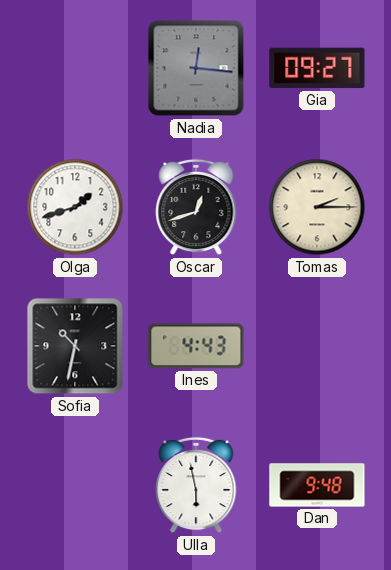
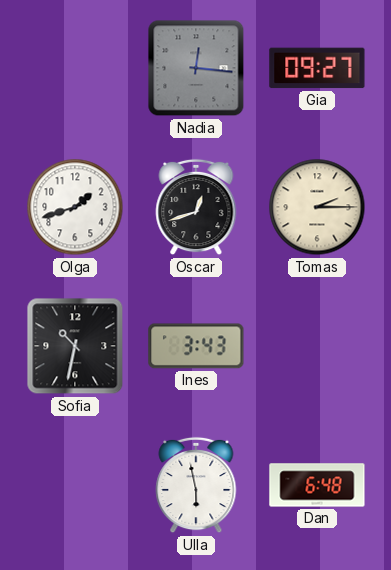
Ines: 4:43 -> 3:43 (196, 346)
Dan: 9:48 -> 6:48 (317, 485)
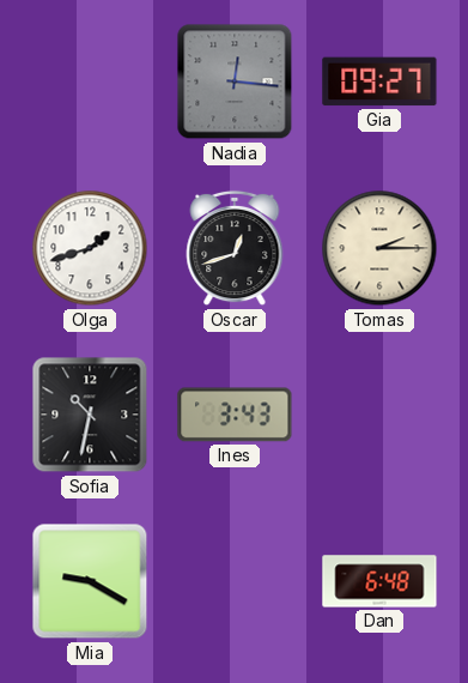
Mia: none -> 9:20 (90, 581)
Ulla: 5:58 -> none (196, 485)
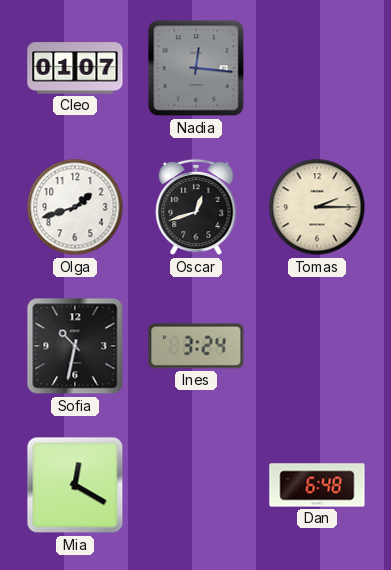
Cleo: none -> 01:07 (75, 68)
Gia: 09:27 -> none (379, 81)
Ines: 3:43 -> 3:24 (196, 346)
Mia: 9:20 -> 12:20 (75, 485)
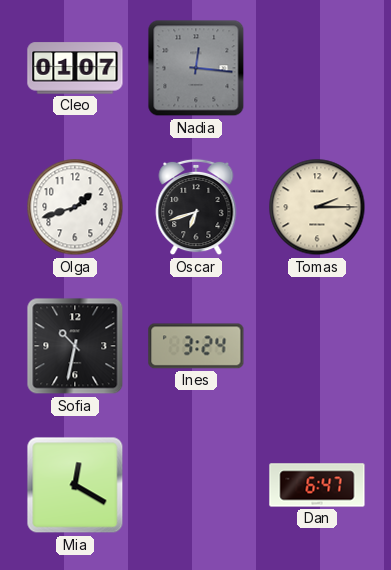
Oscar: 12:42 -> 6:42 (196, 207)
Dan: 6:48 -> 6:47 (317, 485)
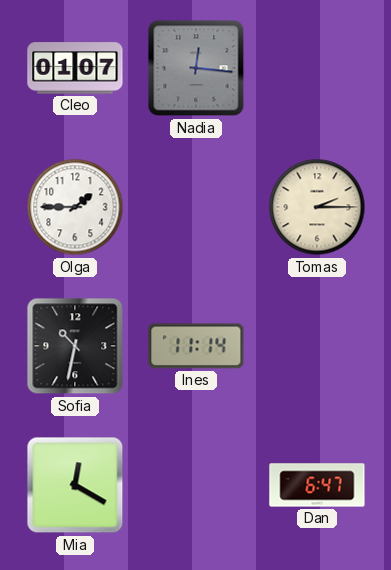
Olga: 1:42 -> 1:45 (75, 207)
Oscar: 6:42 -> none (196, 207)
Ines: 3:24 -> 11:14 (196, 346)
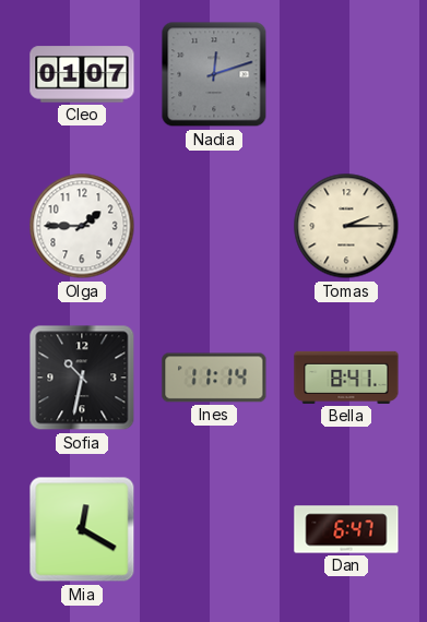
Nadia: 12:16 -> 12:12 (214, 74)
Bella: none -> 8:41 (346, 378)
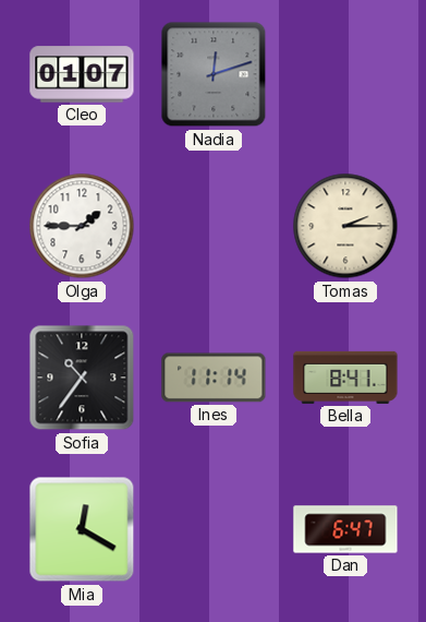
Sofia: 10:32 -> 10:36 (82, 378)
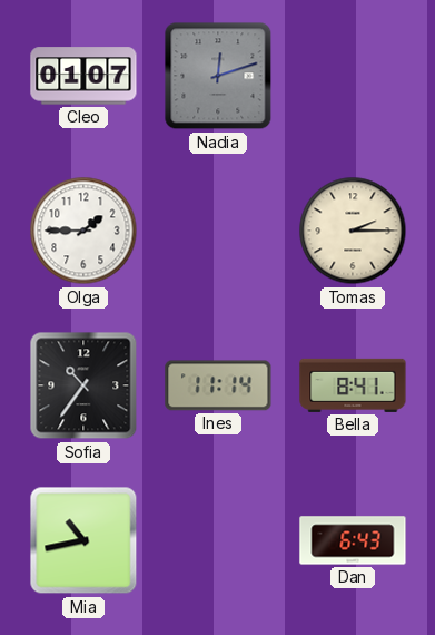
Mia: 12:20 -> 10:43 (83, 540)
Dan: 6:47 -> 6:43 (353, 540)
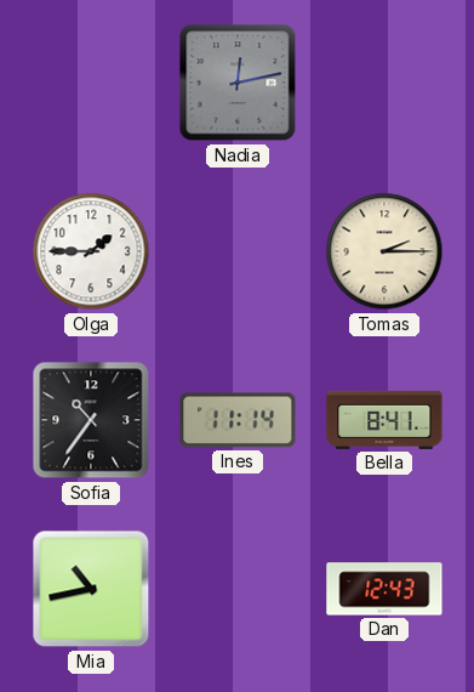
Cleo: 01:07 -> none (83, 76)
Nadia: 12:12 -> 12:13 (238, 83)
Dan: 6:43 -> 12:43 (384, 589)
